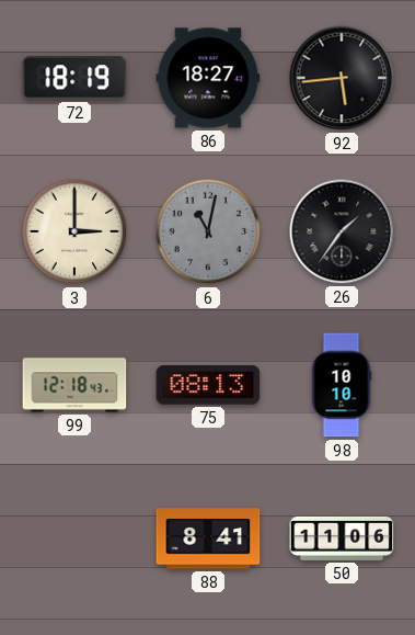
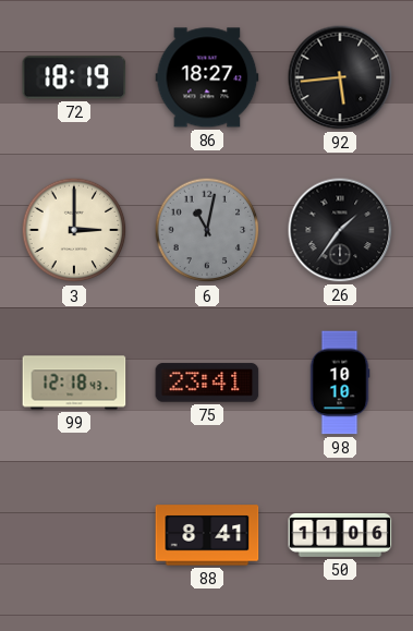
75: 08:13 -> 23:41 (207, 383)
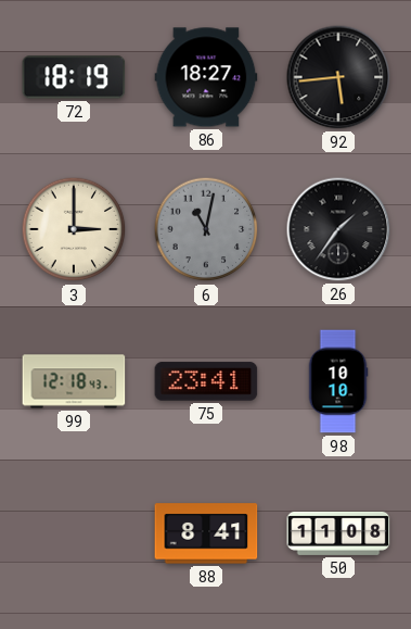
50: 11:06 -> 11:08 (338, 533)
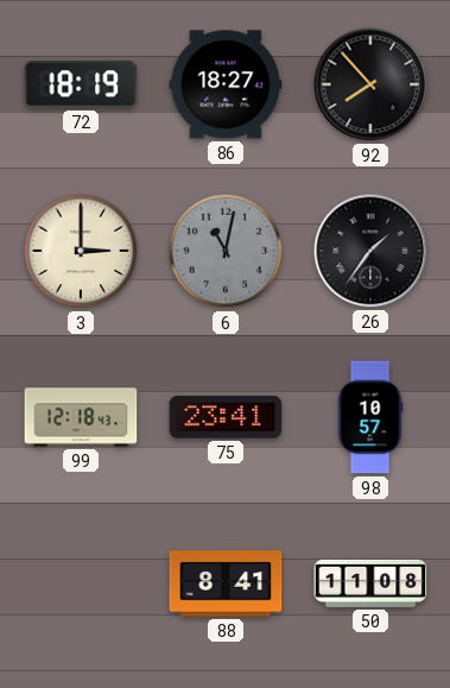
92: 5:44 -> 7:53 (370, 84)
98: 10:10 -> 10:57 (370, 417)
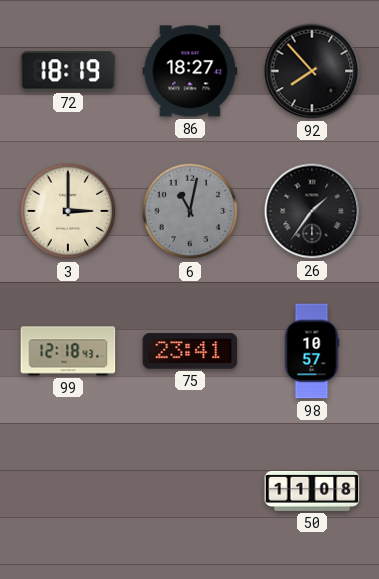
88: 8:41 -> none (226, 583)
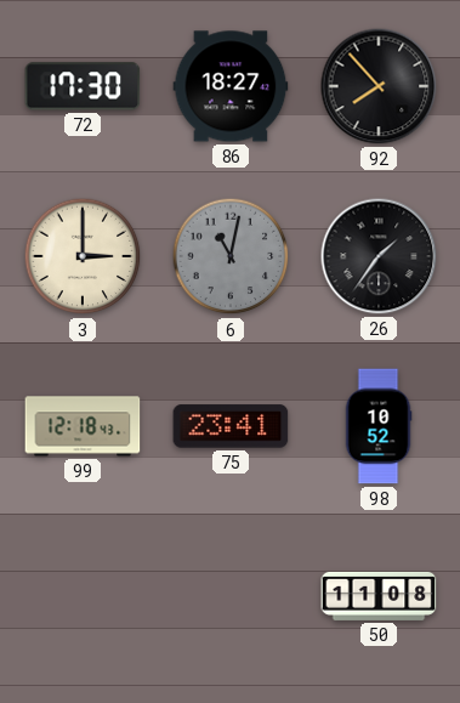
72: 18:19 -> 17:30 (83, 86)
98: 10:57 -> 10:52 (379, 426)
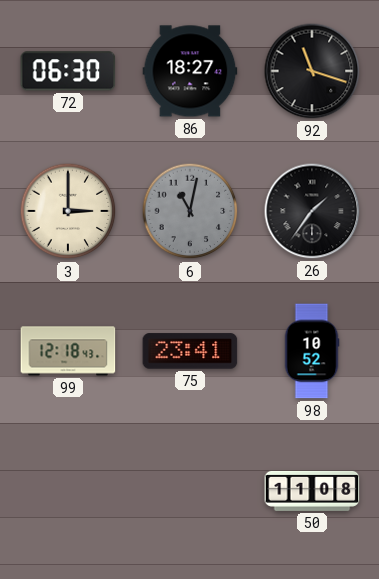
72: 17:30 -> 06:30 (68, 71)
92: 7:53 -> 11:18 (312, 71)
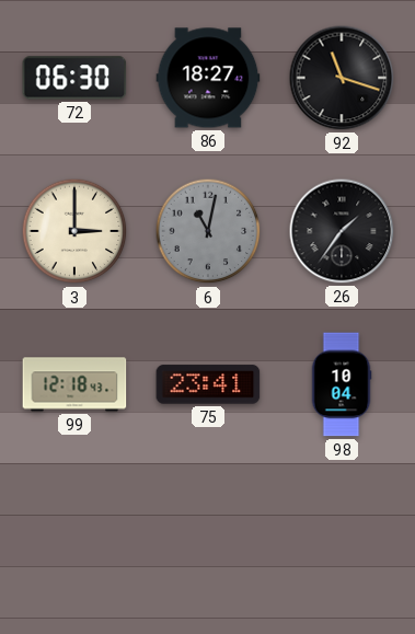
98: 10:52 -> 10:04 (342, 384)
50: 11:08 -> none (312, 491)
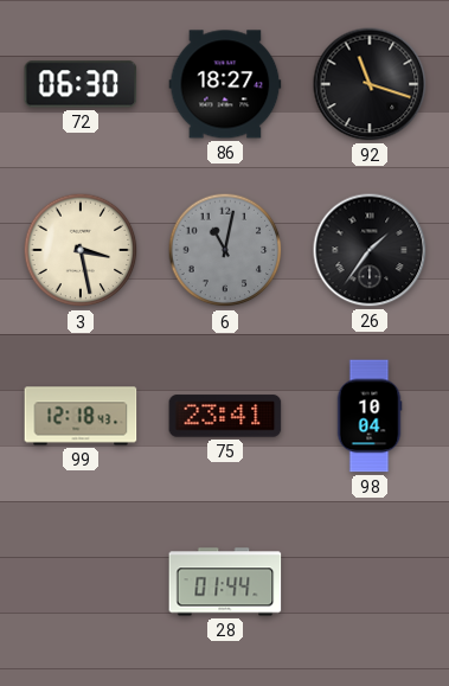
3: 3:00 -> 3:28 (81, 250)
28: none -> 01:44 (225, 582)
